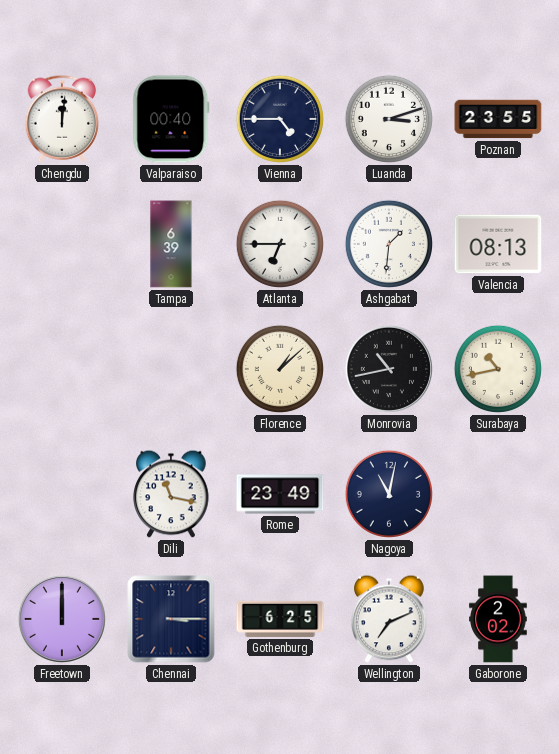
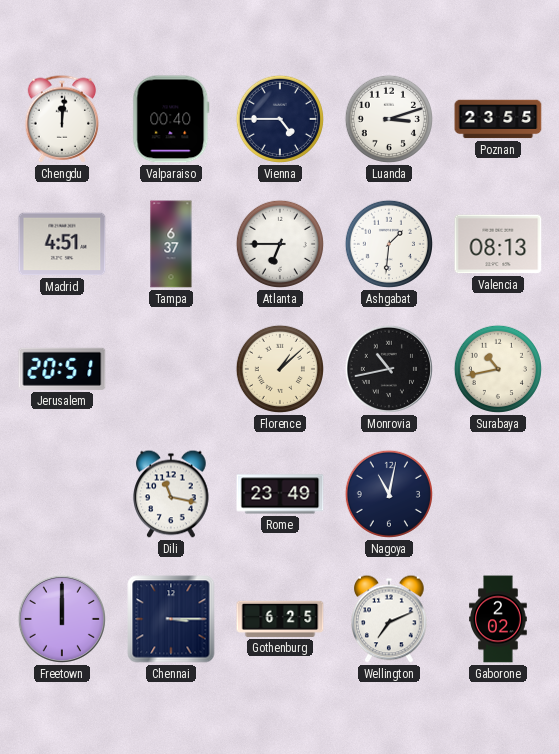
Madrid: none -> 4:51 (62, 244)
Tampa: 6:39 -> 6:37 (171, 244)
Jerusalem: none -> 20:51 (62, 369)
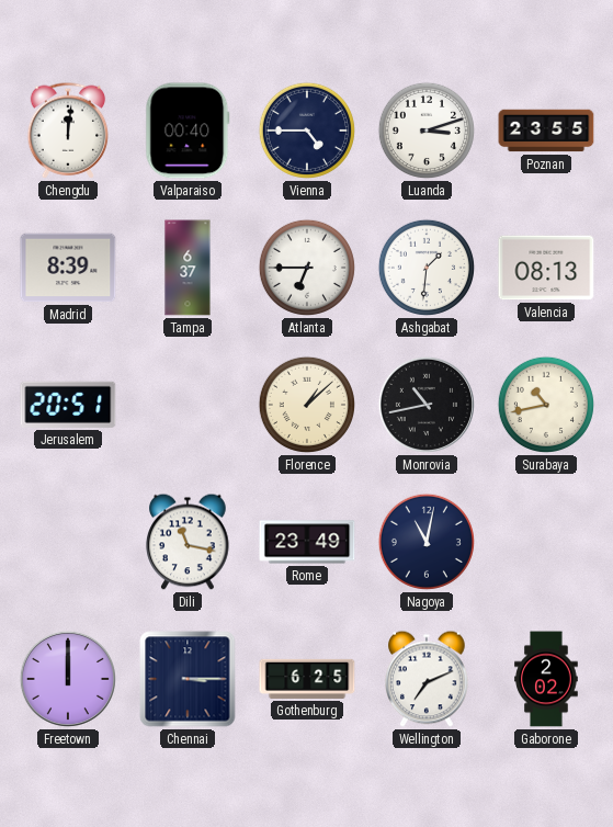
Madrid: 4:51 -> 8:39 (68, 268)
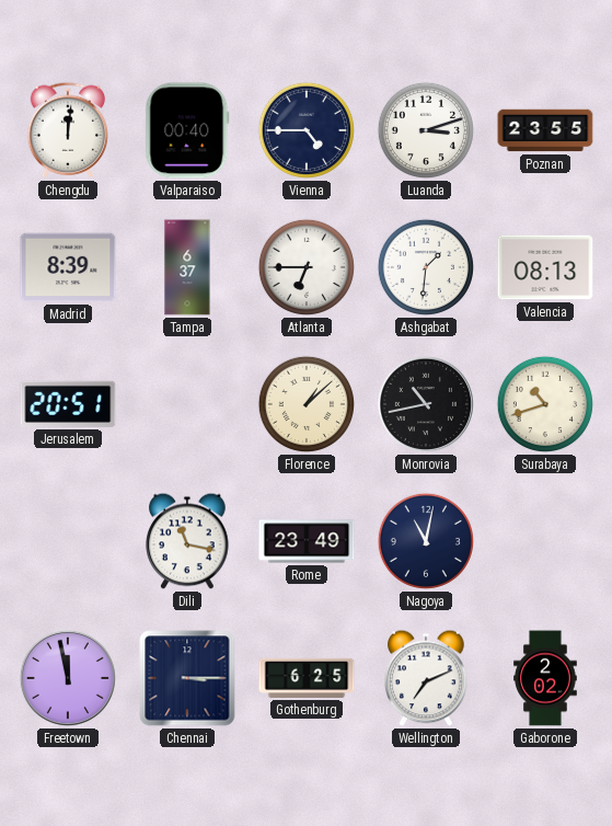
Surabaya: 10:43 -> 10:42 (545, 404)
Freetown: 12:00 -> 11:58 (68, 678)
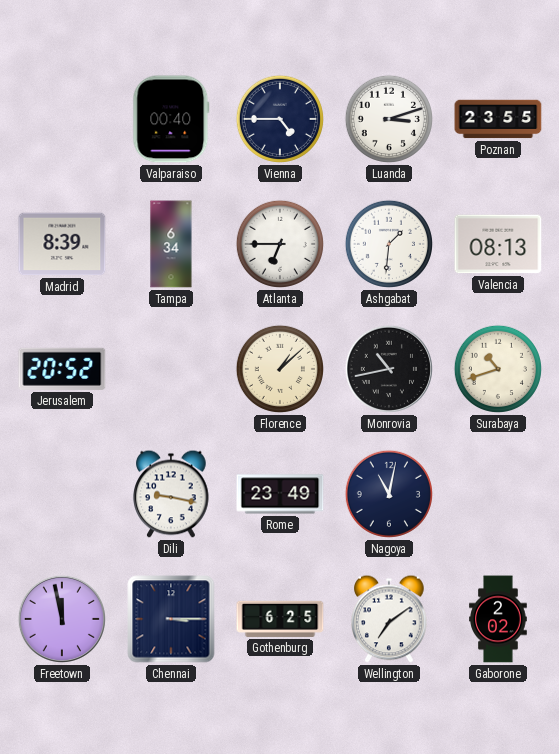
Chengdu: 12:01 -> none (68, 130)
Tampa: 6:37 -> 6:34 (171, 244)
Jerusalem: 20:51 -> 20:52 (62, 369)
Dili: 11:17 -> 9:17 (171, 494)
Wellington: 7:11 -> 7:09 (389, 619)
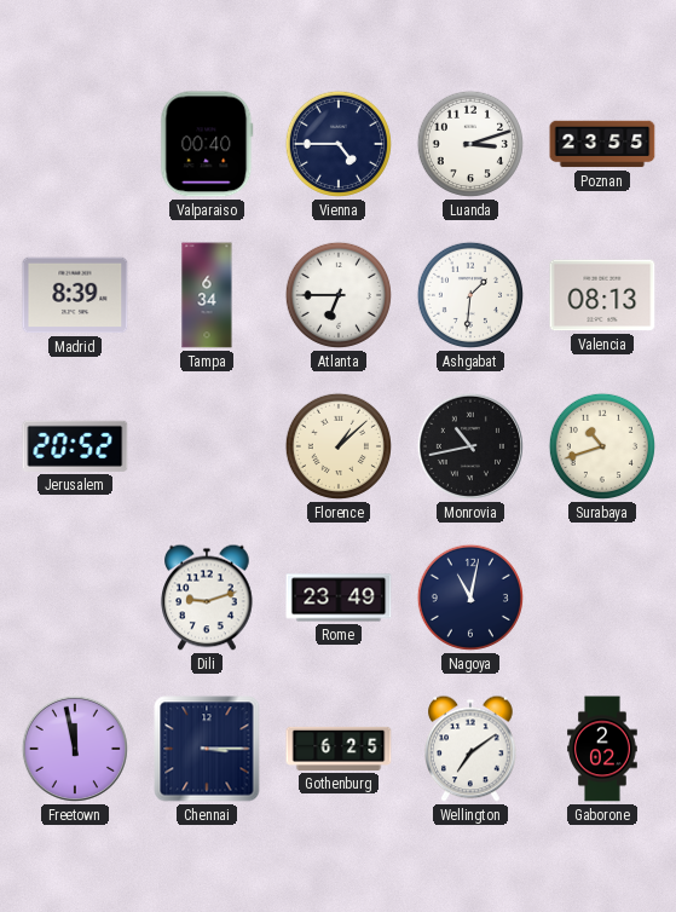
Dili: 9:17 -> 9:12 (207, 598)
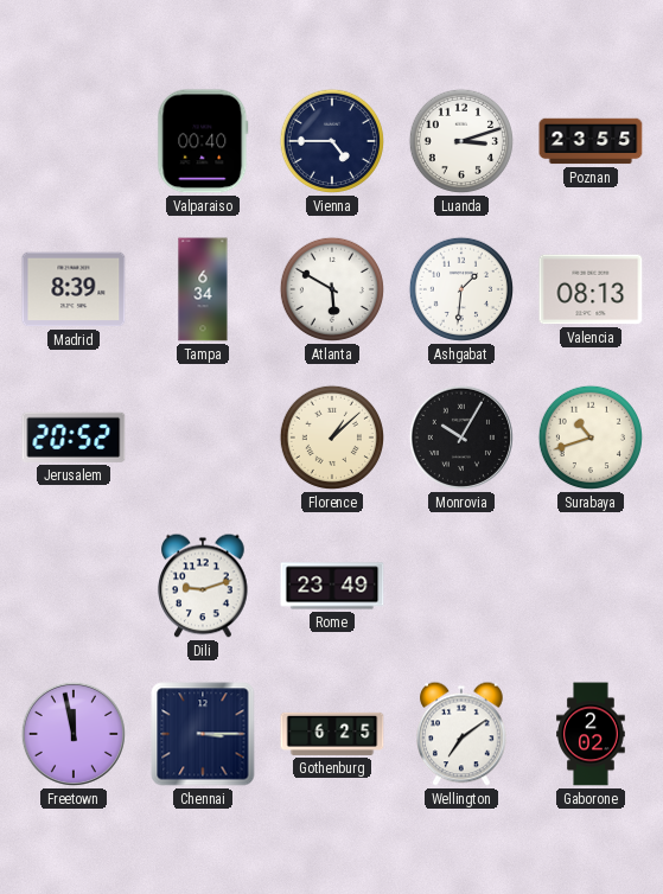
Atlanta: 6:45 -> 5:50 (332, 289)
Monrovia: 10:43 -> 10:05 (461, 438)
Nagoya: 11:02 -> none (470, 598)
